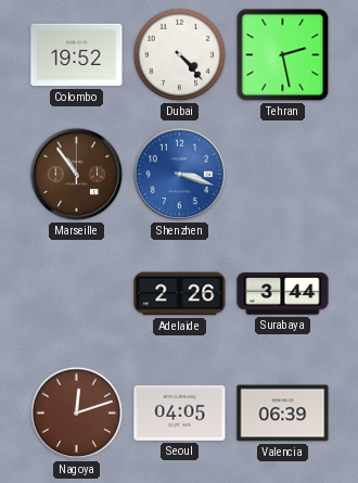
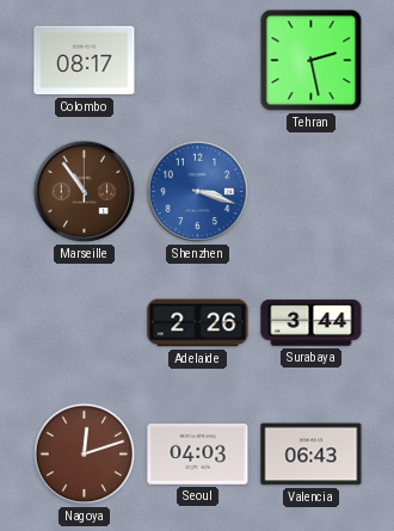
Colombo: 19:52 -> 08:17 (85, 61)
Dubai: 4:23 -> none (180, 55)
Seoul: 04:05 -> 04:03 (198, 453)
Valencia: 06:39 -> 06:43 (312, 455)
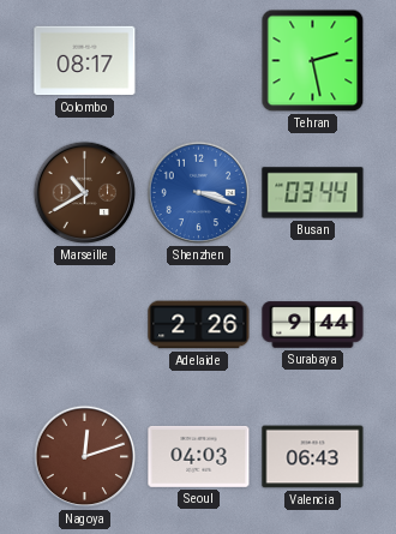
Marseille: 10:54 -> 10:40 (85, 193)
Busan: none -> 03:44 (313, 193)
Surabaya: 3:44 -> 9:44 (313, 325)
